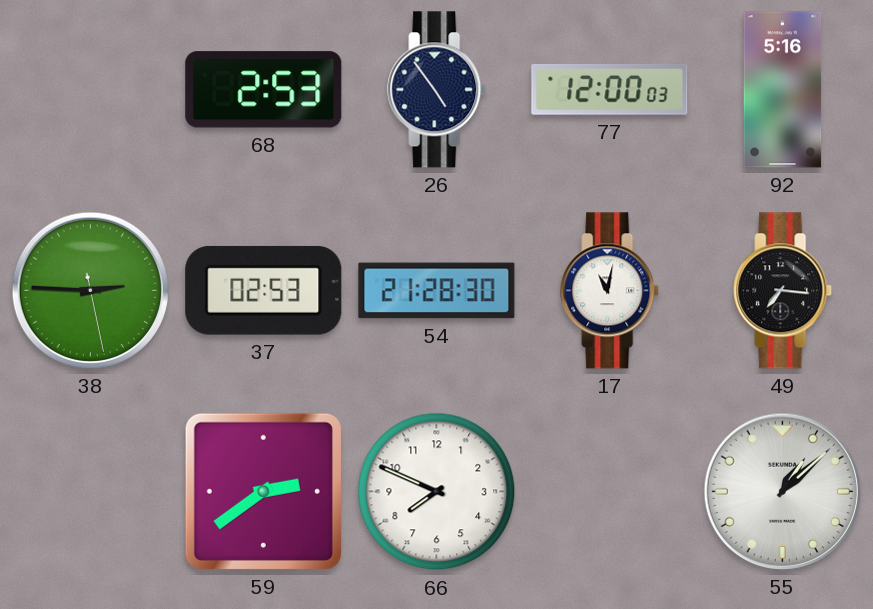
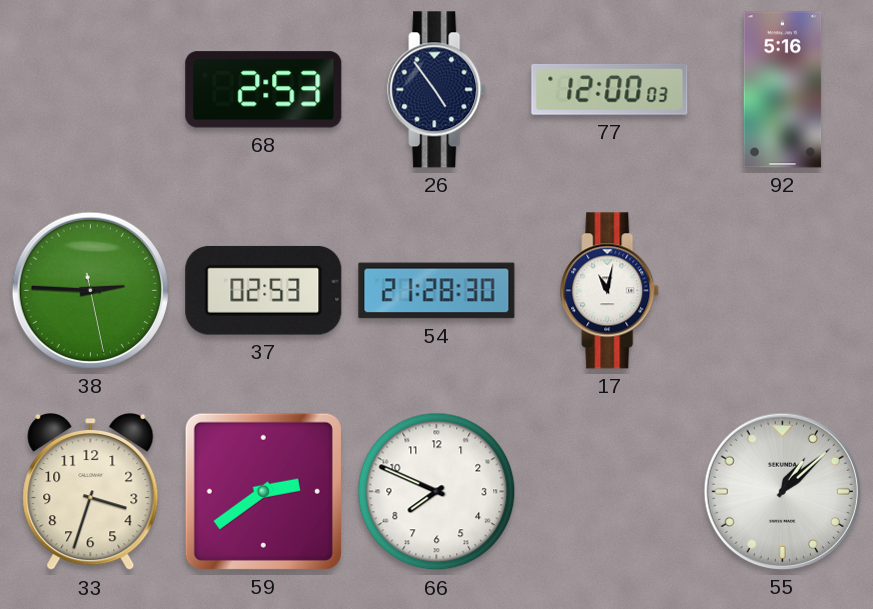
49: 7:16 -> none (783, 291)
33: none -> 3:33 (91, 492)
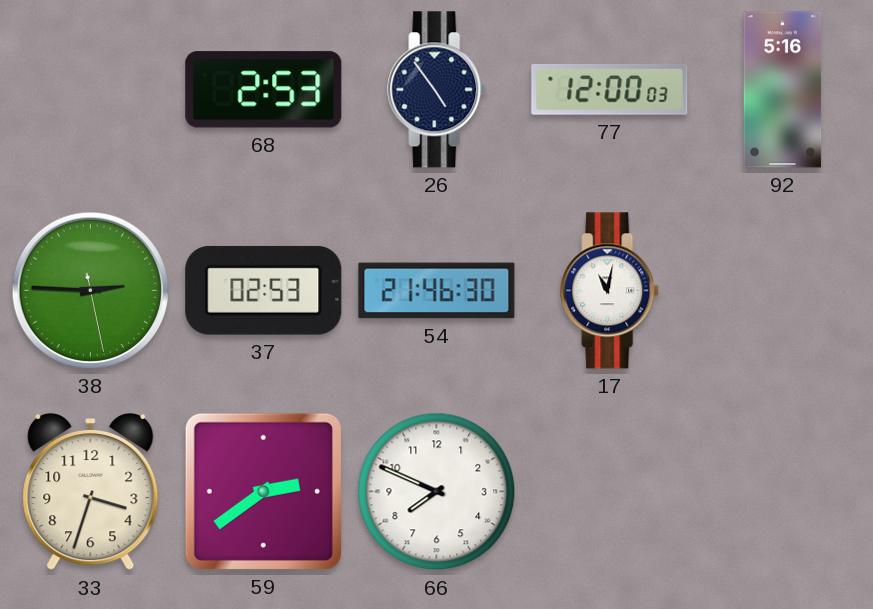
54: 21:28 -> 21:46 (437, 291)
55: 1:08 -> none (782, 491)
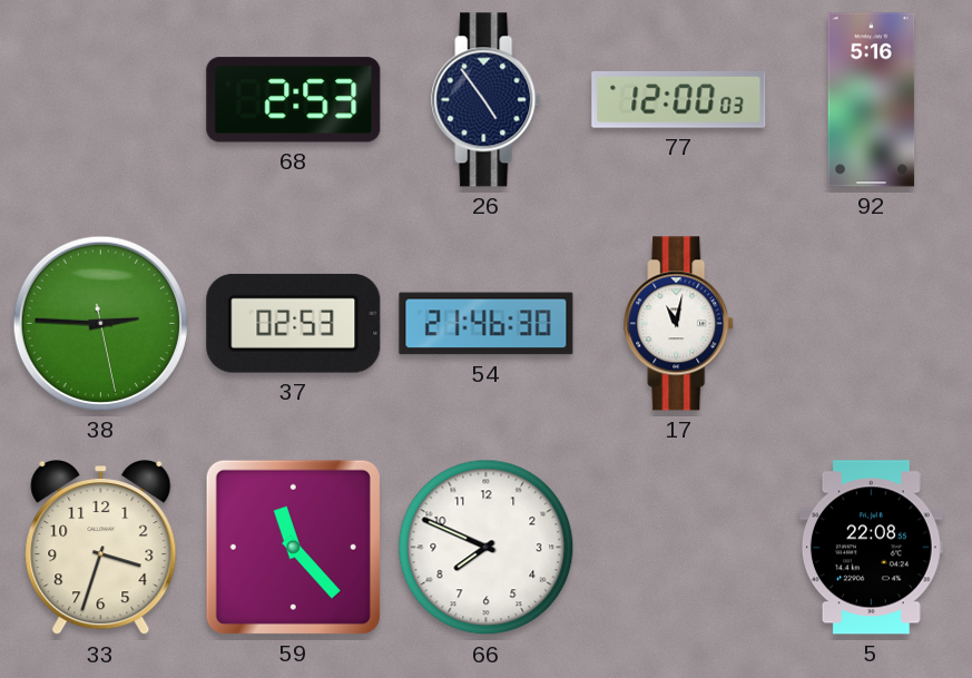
59: 2:39 -> 11:23 (293, 547)
5: none -> 22:08 (871, 548)
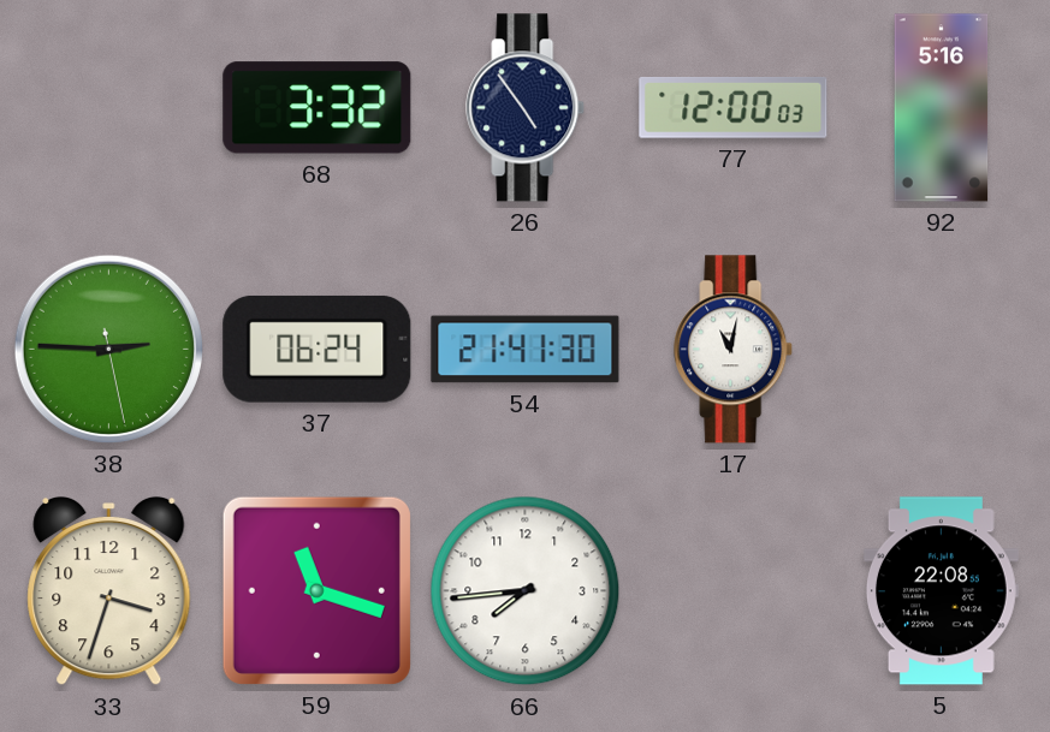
68: 2:53 -> 3:32 (318, 108)
37: 02:53 -> 06:24 (318, 349)
54: 21:46 -> 21:41 (526, 350)
59: 11:23 -> 11:18 (316, 590)
66: 7:49 -> 7:44 (526, 591)
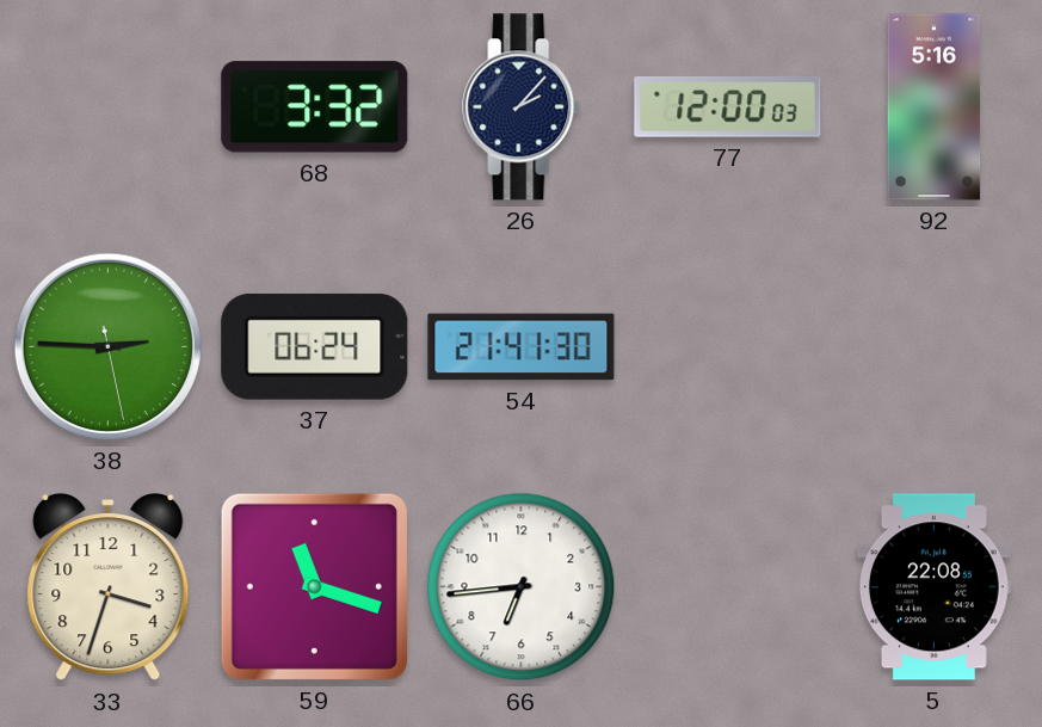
26: 4:54 -> 2:07 (522, 107)
17: 11:02 -> none (734, 350)
66: 7:44 -> 6:44 (522, 587)
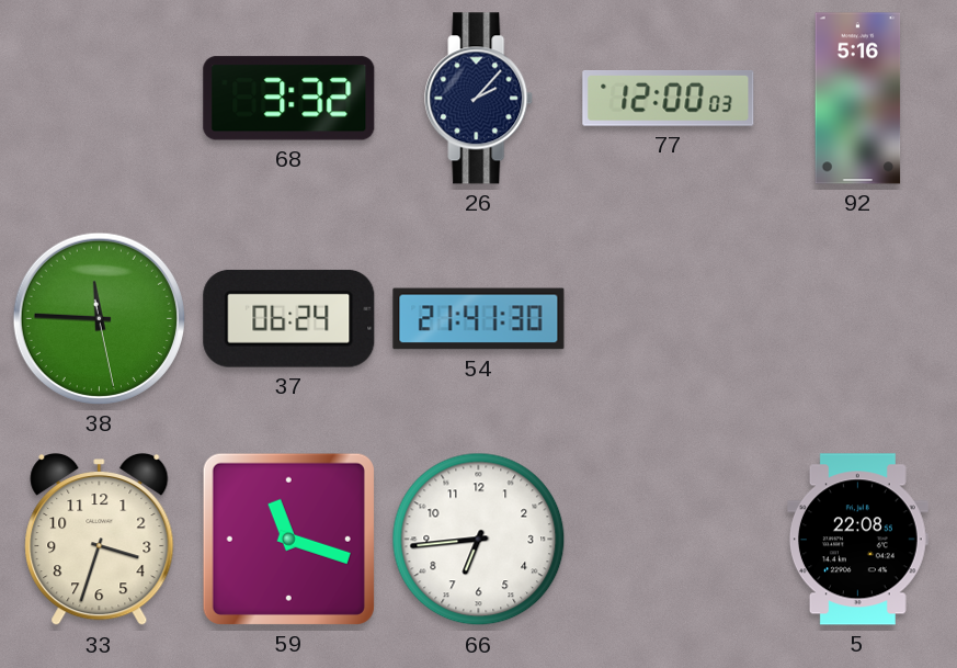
38: 2:45 -> 11:45 (99, 318)
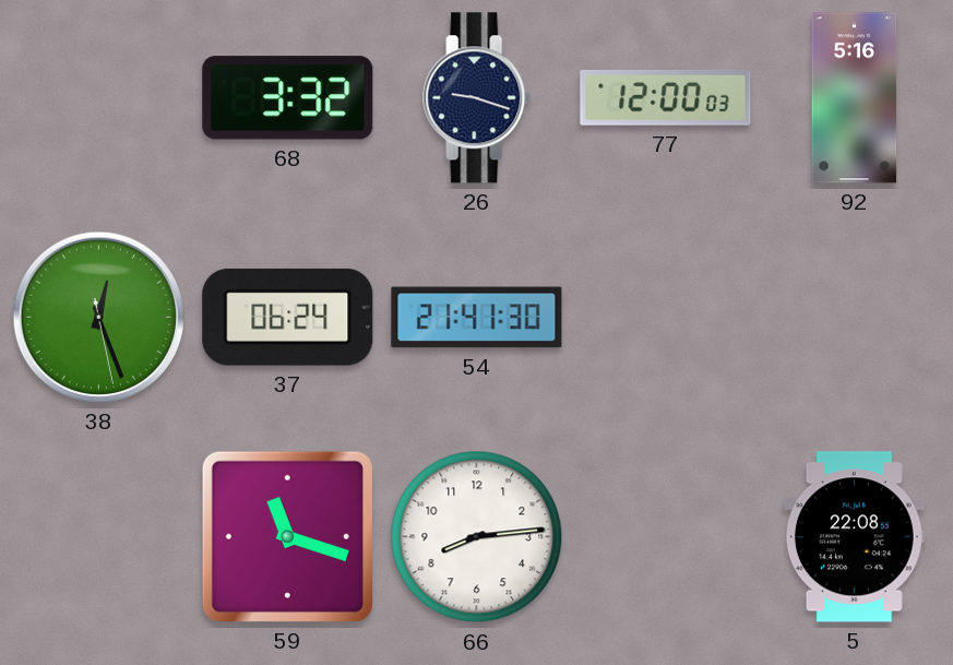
26: 2:07 -> 9:18 (477, 98)
38: 11:45 -> 12:26 (98, 317)
33: 3:33 -> none (100, 540)
66: 6:44 -> 8:14 (477, 537)
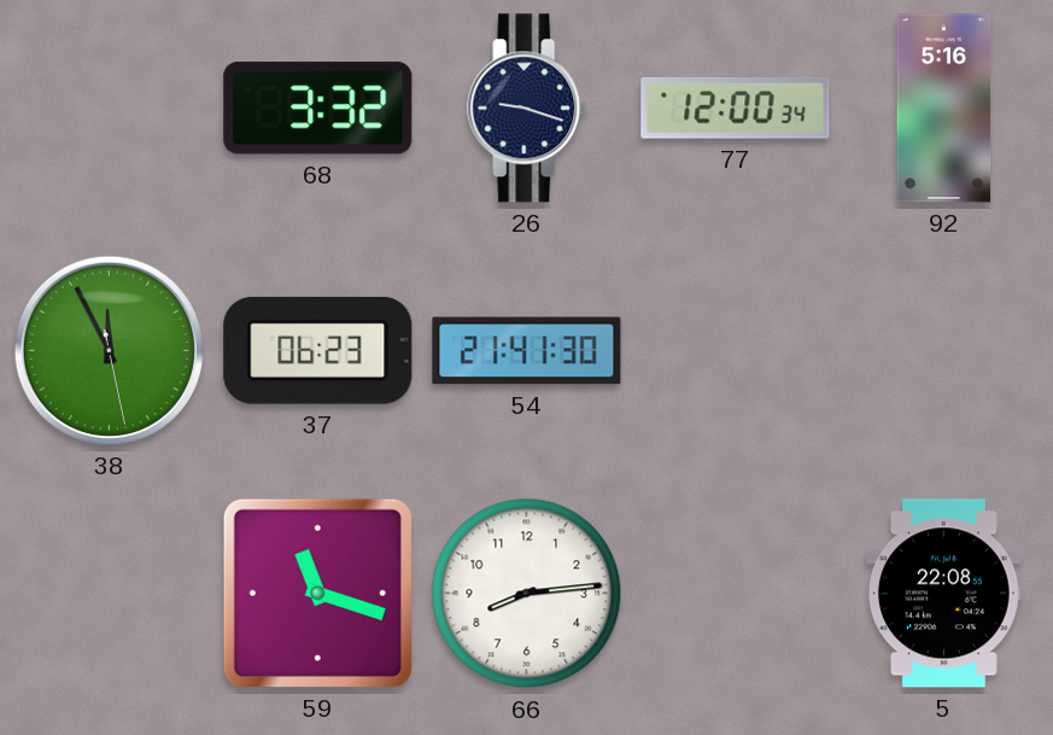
77: 12:00:03 -> 12:00:34 (736, 109)
38: 12:26 -> 11:55 (109, 350)
37: 06:24 -> 06:23 (318, 350)
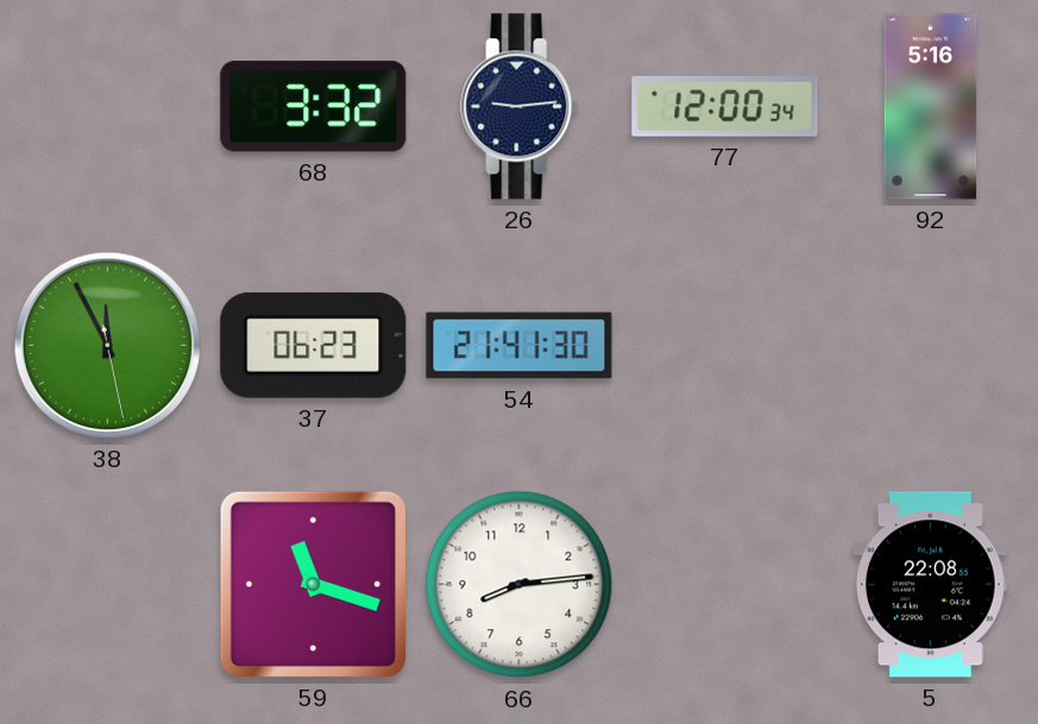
26: 9:18 -> 9:14 (520, 107)
